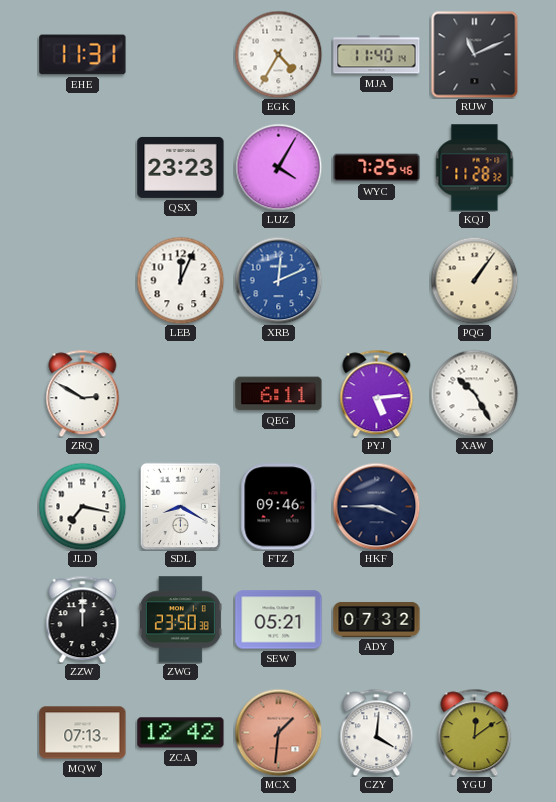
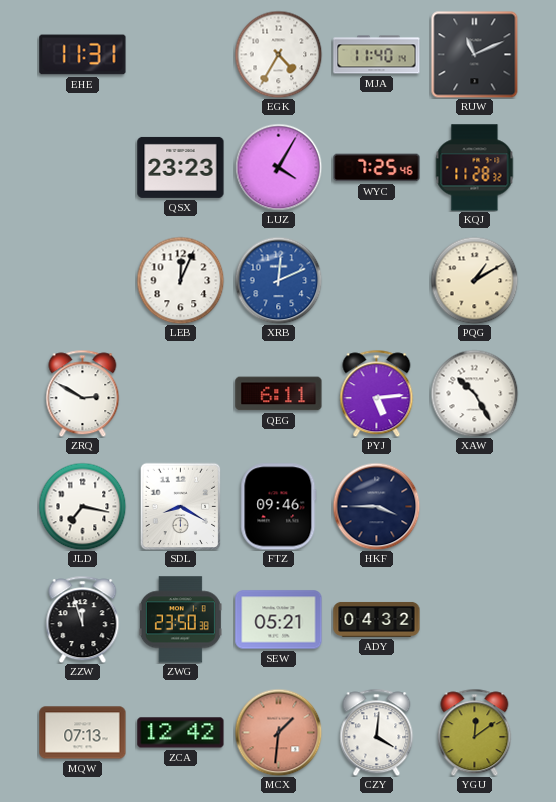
PQG: 1:06 -> 1:10 (474, 280)
ZZW: 12:00 -> 11:57 (83, 619)
ADY: 07:32 -> 04:32 (377, 619)
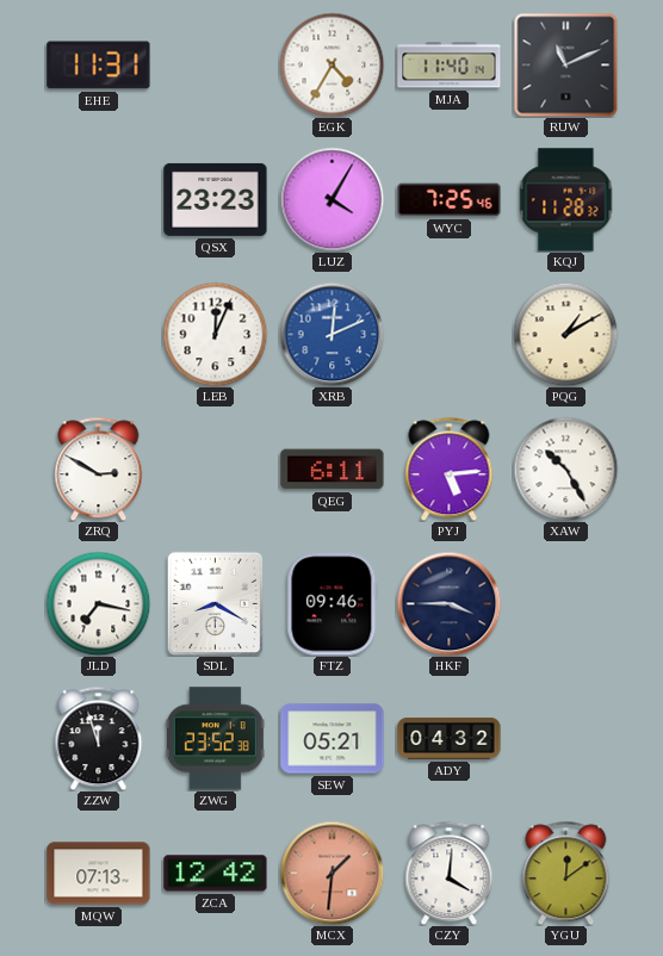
ZWG: 23:50 -> 23:52 (215, 739)
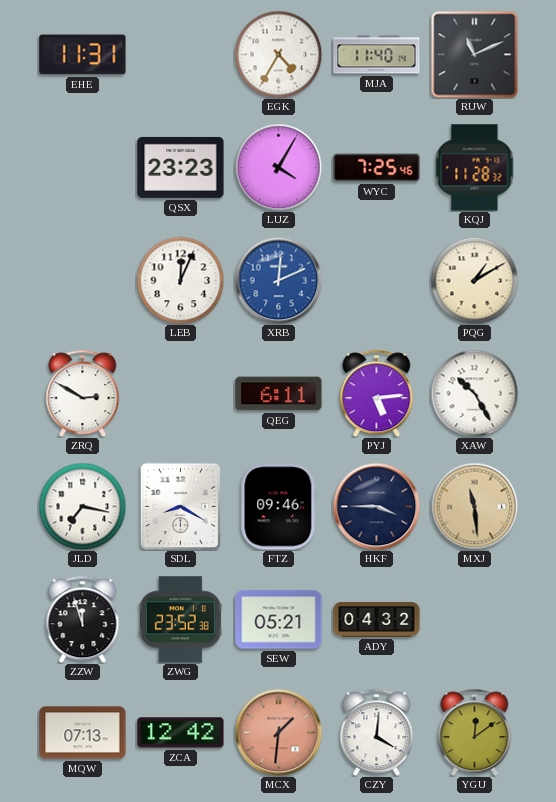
MXJ: none -> 11:29 (474, 506)
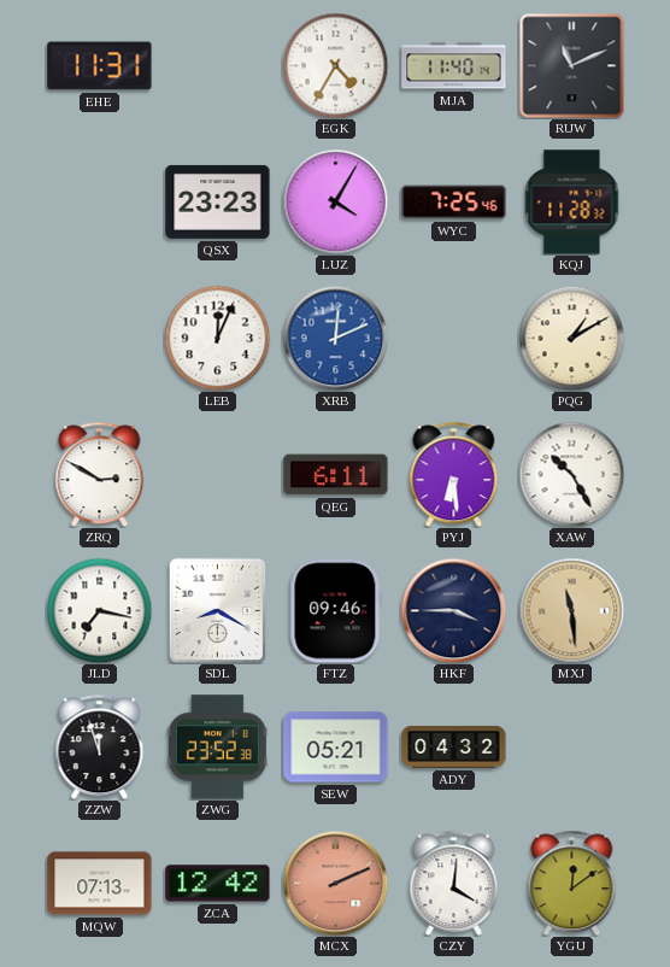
PYJ: 5:14 -> 6:29 (454, 474)
MCX: 1:31 -> 2:11 (335, 883)
